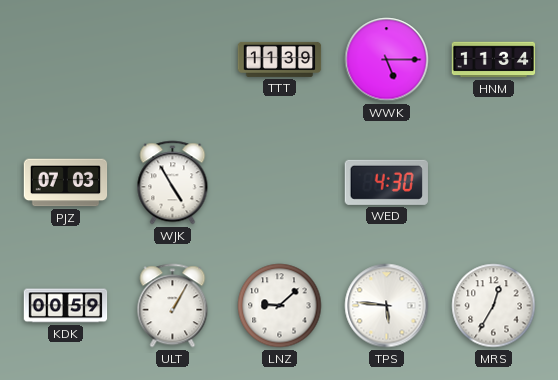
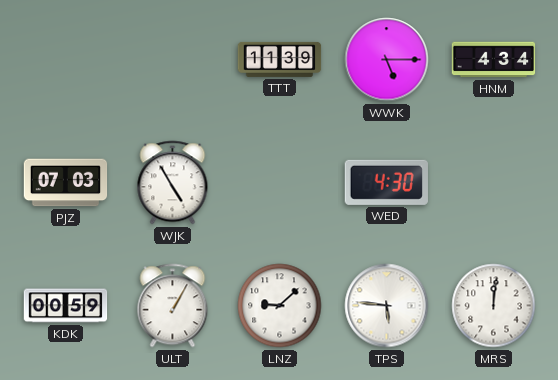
HNM: 11:34 -> 4:34 (494, 60)
MRS: 12:35 -> 12:01 (494, 306)
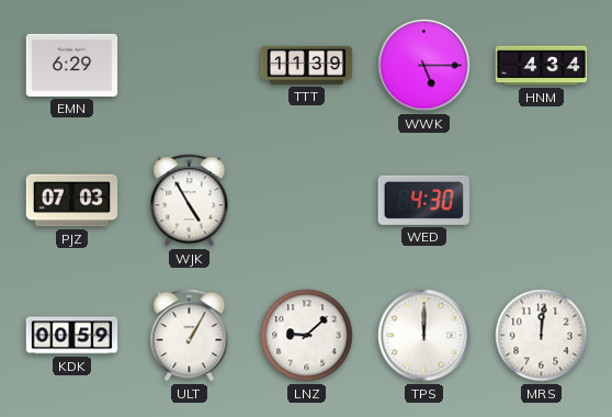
EMN: none -> 6:29 (72, 65)
TPS: 5:46 -> 12:00 (424, 336)
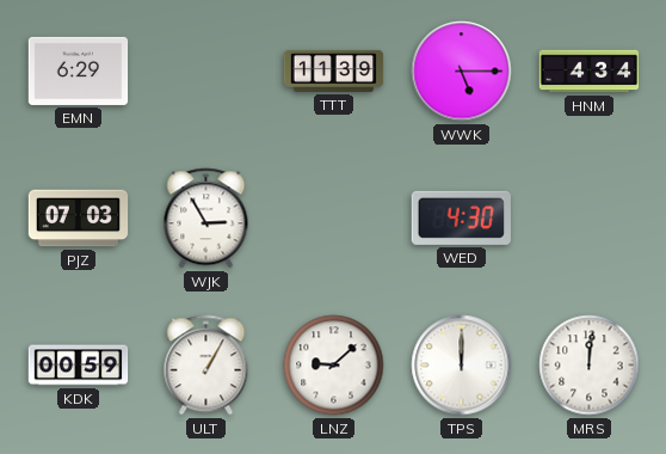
WJK: 4:55 -> 2:55 (206, 219)
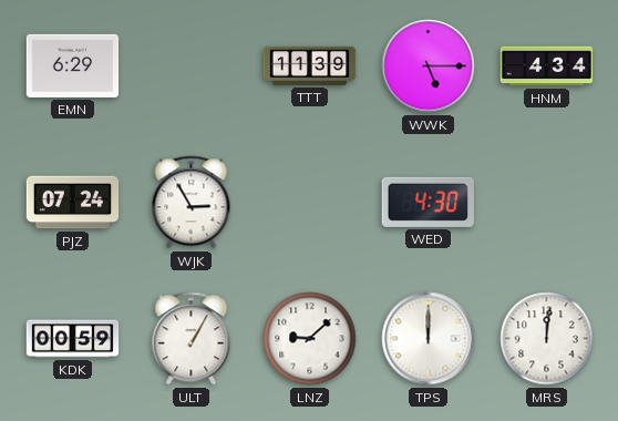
PJZ: 07:03 -> 07:24 (73, 203)
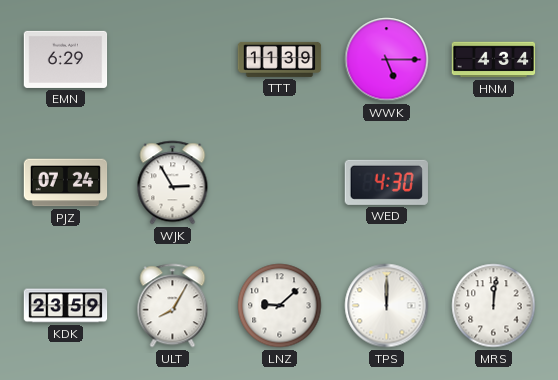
KDK: 00:59 -> 23:59 (66, 306)
ULT: 1:05 -> 8:05 (173, 306)
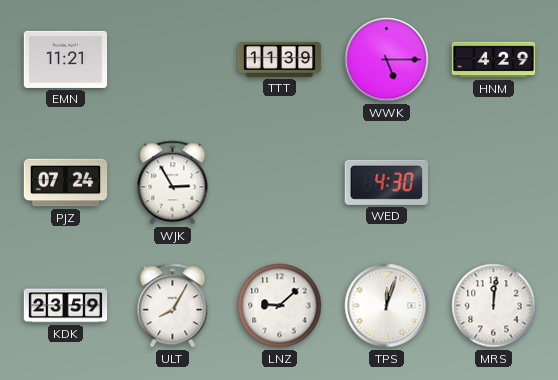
EMN: 6:29 -> 11:21 (66, 59)
HNM: 4:34 -> 4:29 (494, 60)
TPS: 12:00 -> 12:03 (387, 306)
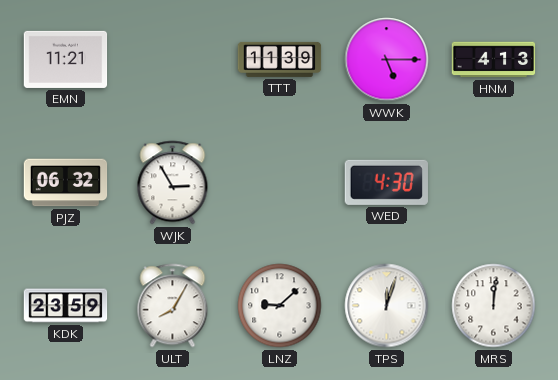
HNM: 4:29 -> 4:13 (494, 60)
PJZ: 07:24 -> 06:32 (66, 183)
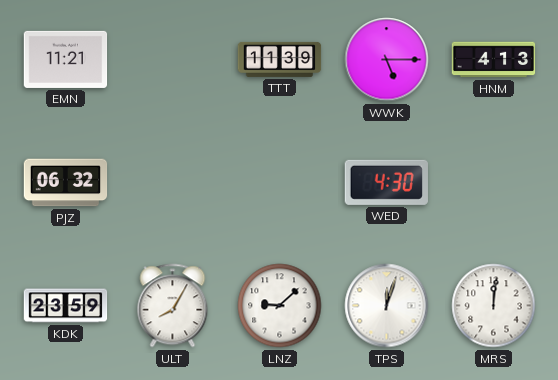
WJK: 2:55 -> none (173, 183)
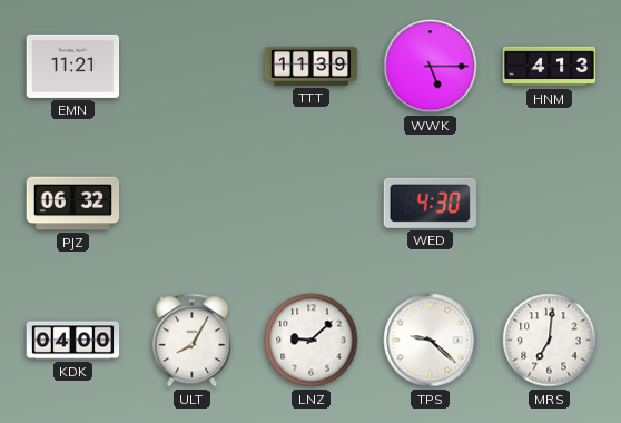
KDK: 23:59 -> 04:00 (73, 341)
TPS: 12:03 -> 9:22 (431, 341)
MRS: 12:01 -> 7:01 (550, 341)
